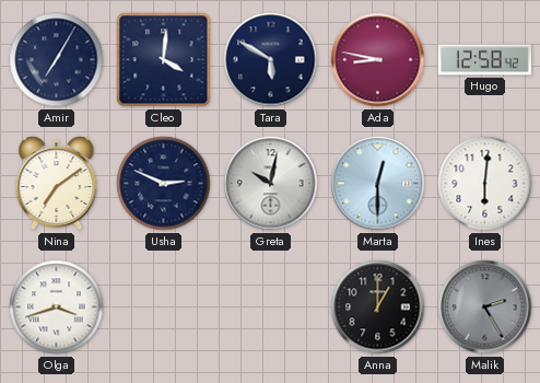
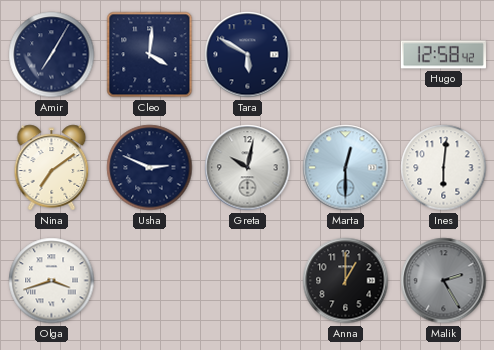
Ada: 8:47 -> none (378, 60)
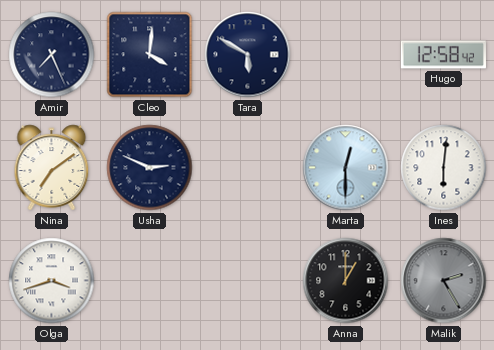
Amir: 7:05 -> 7:26 (52, 55)
Greta: 10:02 -> none (248, 168)
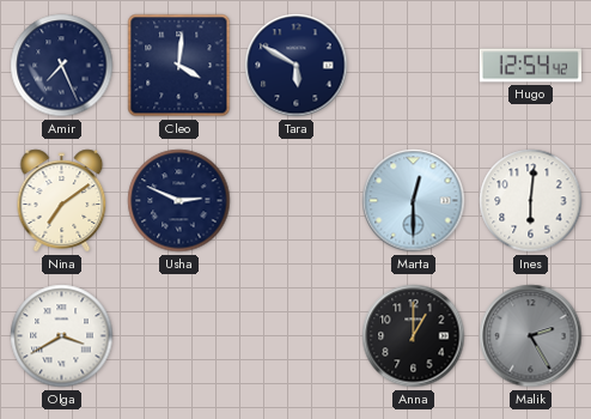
Hugo: 12:58 -> 12:54 (530, 66)
Olga: 3:42 -> 3:40 (62, 336)
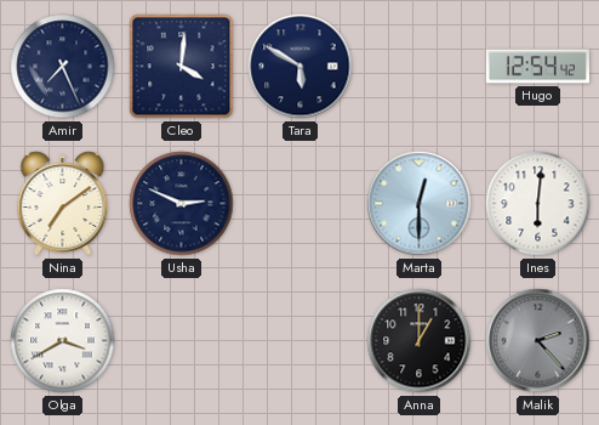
Malik: 2:25 -> 2:23 (538, 341)
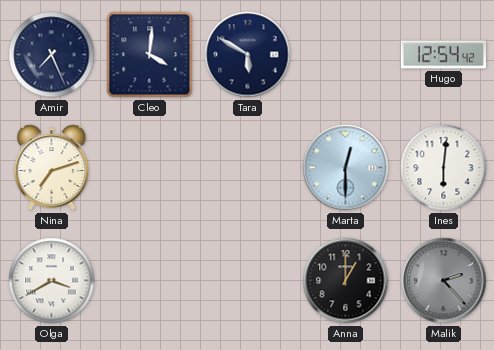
Nina: 7:09 -> 7:12 (52, 168)
Usha: 2:49 -> none (182, 204)
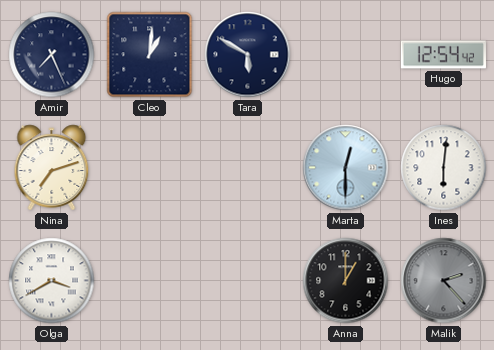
Cleo: 4:01 -> 1:01 (150, 55)
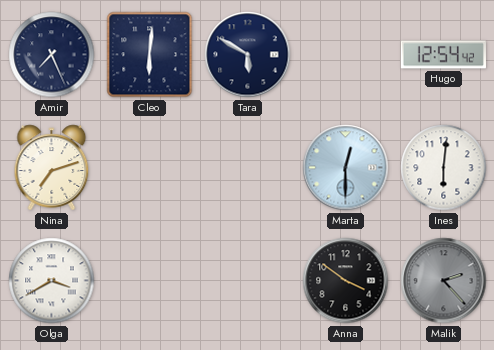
Cleo: 1:01 -> 6:01 (150, 55)
Anna: 1:00 -> 3:51 (346, 281)
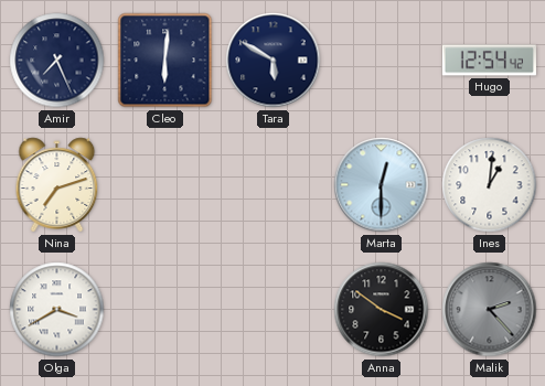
Ines: 6:01 -> 1:01 (490, 185)
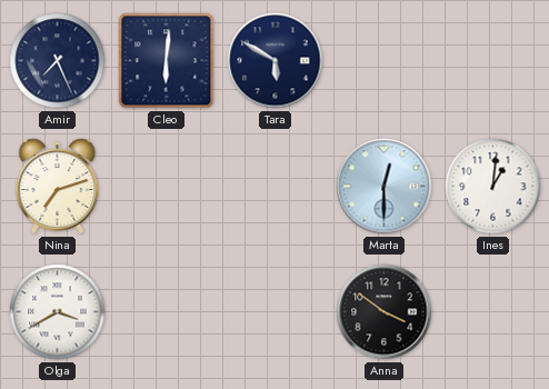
Hugo: 12:54 -> none (489, 61)
Malik: 2:23 -> none (490, 310)
